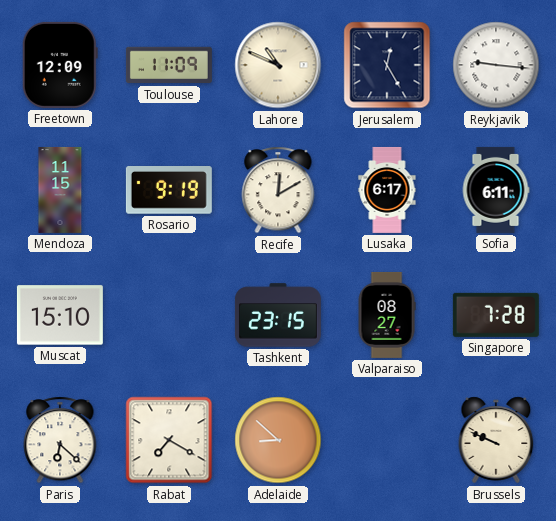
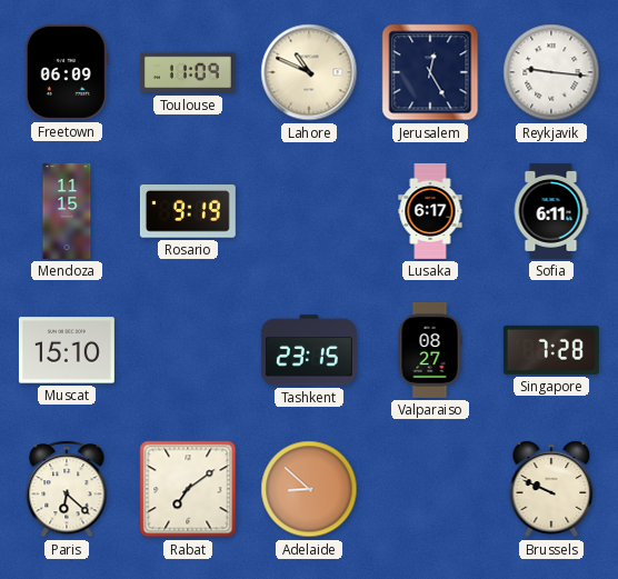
Freetown: 12:09 -> 06:09 (67, 72)
Recife: 12:10 -> none (278, 190)
Rabat: 7:20 -> 7:09 (188, 489)
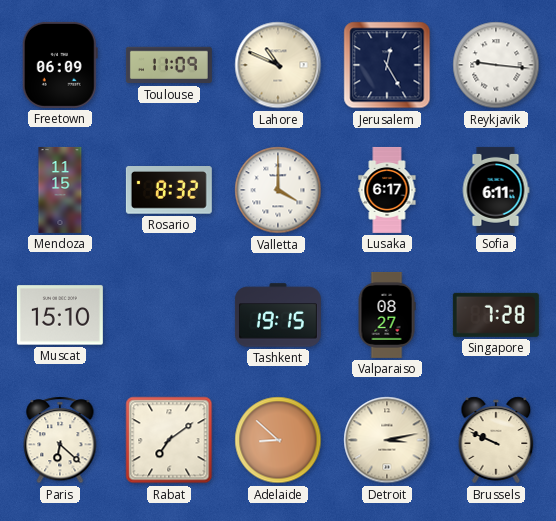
Rosario: 9:19 -> 8:32 (169, 191)
Valletta: none -> 4:00 (278, 190)
Tashkent: 23:15 -> 19:15 (278, 315)
Detroit: none -> 3:13 (387, 440)
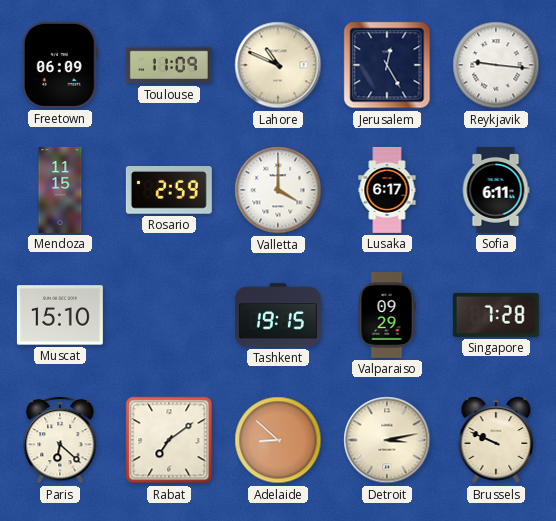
Rosario: 8:32 -> 2:59 (169, 191)
Valparaiso: 08:27 -> 09:29 (387, 315)
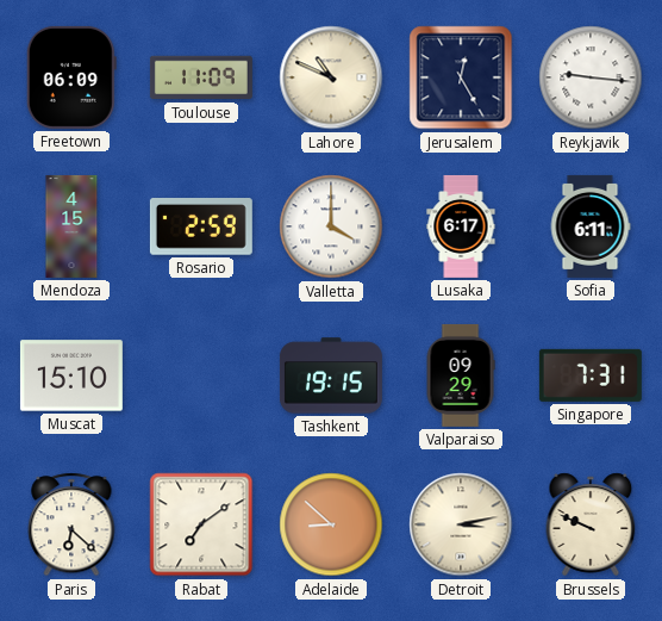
Mendoza: 11:15 -> 4:15 (71, 226)
Singapore: 7:28 -> 7:31 (591, 375)
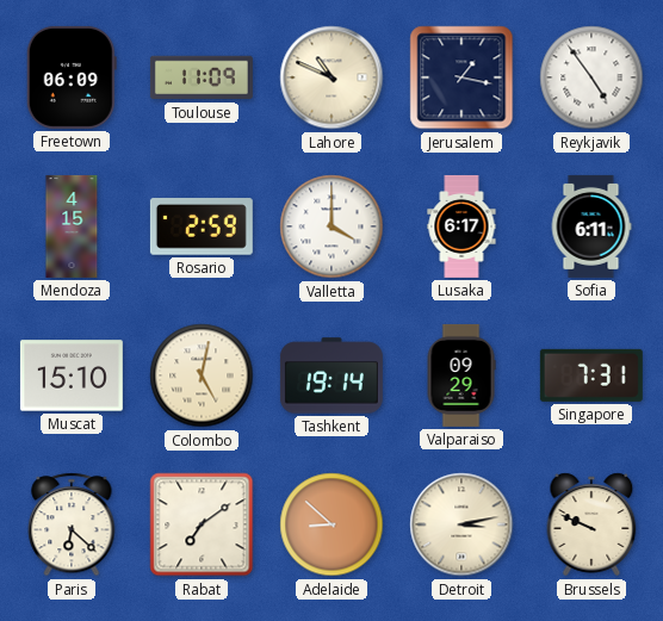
Jerusalem: 12:25 -> 1:17 (461, 77)
Reykjavik: 9:16 -> 4:54 (591, 77)
Colombo: none -> 5:02 (202, 375)
Tashkent: 19:15 -> 19:14 (331, 375)
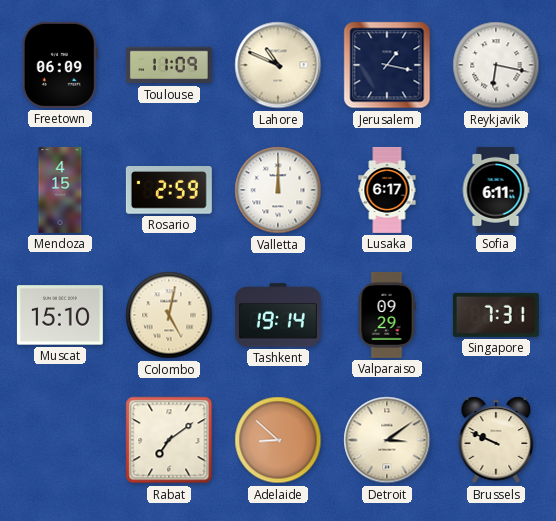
Reykjavik: 4:54 -> 6:17 (496, 65)
Valletta: 4:00 -> 12:00 (278, 190)
Paris: 6:22 -> none (72, 524)
Detroit: 3:13 -> 3:09 (387, 440)
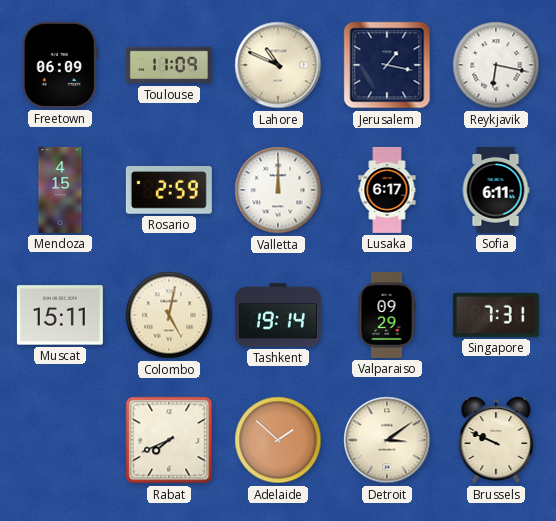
Muscat: 15:10 -> 15:11 (60, 315)
Rabat: 7:09 -> 7:41 (169, 440)
Adelaide: 8:52 -> 1:52 (278, 440)
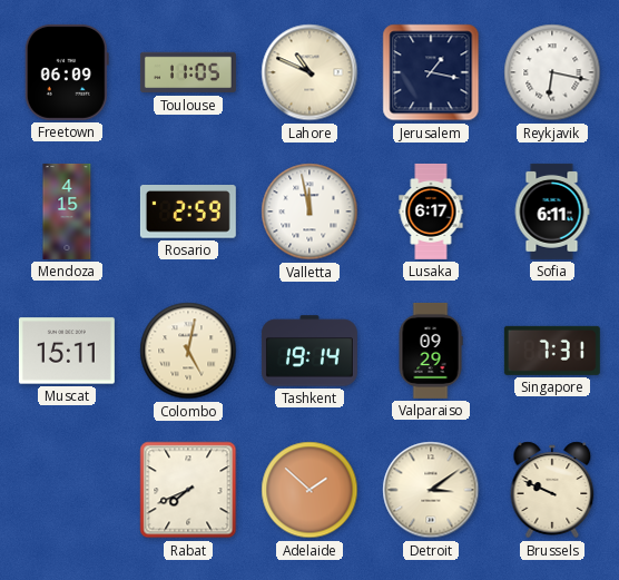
Toulouse: 11:09 -> 11:05 (188, 72)
Valletta: 12:00 -> 11:58 (309, 212)
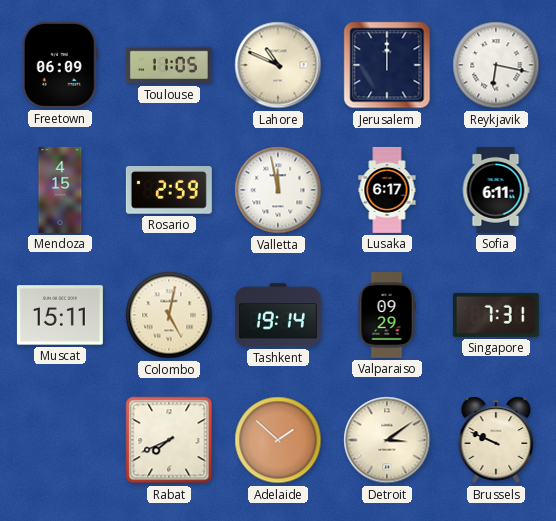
Jerusalem: 1:17 -> 12:00 (387, 65)
